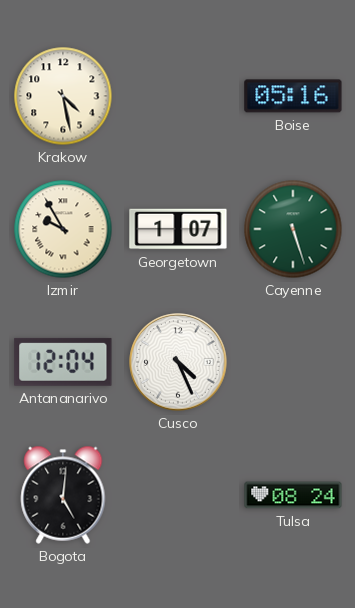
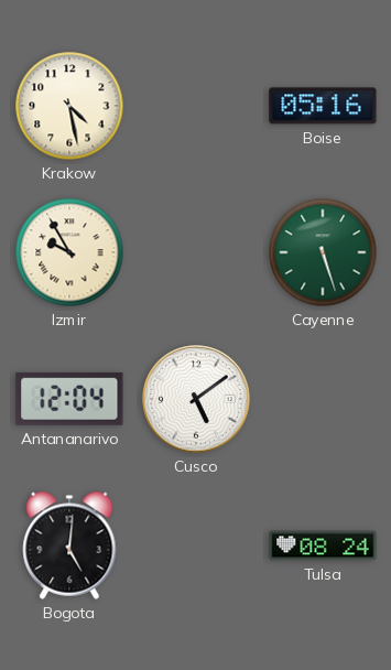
Georgetown: 1:07 -> none (178, 229)
Cusco: 4:26 -> 5:09 (196, 399)
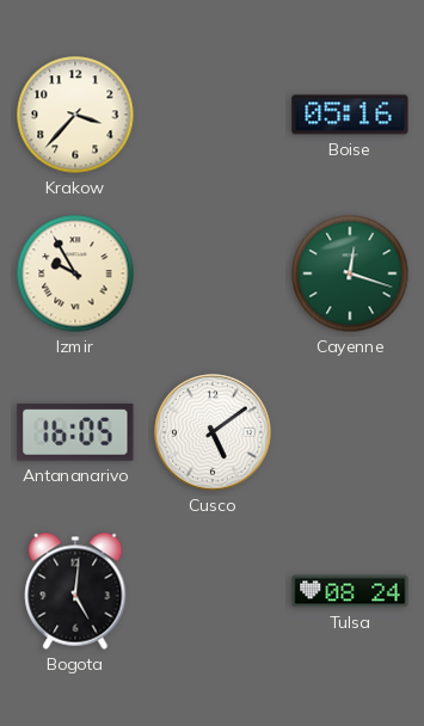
Krakow: 4:28 -> 3:37 (75, 115)
Cayenne: 5:27 -> 12:18 (350, 273)
Antananarivo: 12:04 -> 16:05 (75, 432)
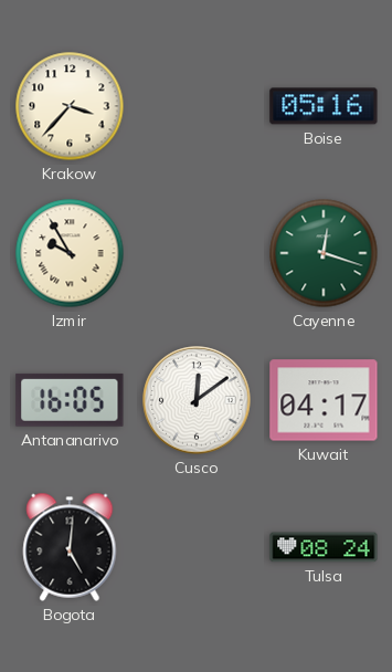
Cusco: 5:09 -> 12:09 (197, 400)
Kuwait: none -> 04:17 (324, 400)
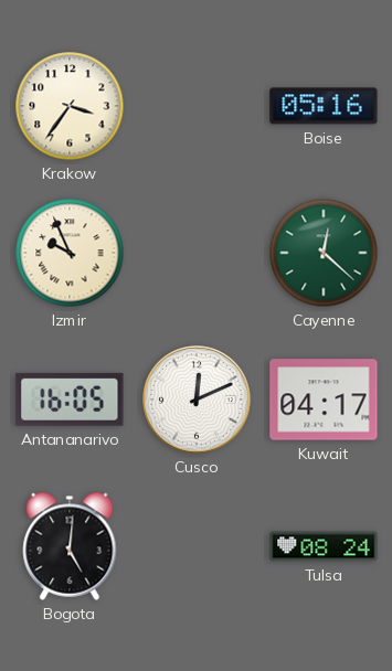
Krakow: 3:37 -> 3:36 (70, 106)
Izmir: 9:55 -> 9:56 (70, 253)
Cayenne: 12:18 -> 12:22 (324, 253)
Cusco: 12:09 -> 12:11 (197, 400)
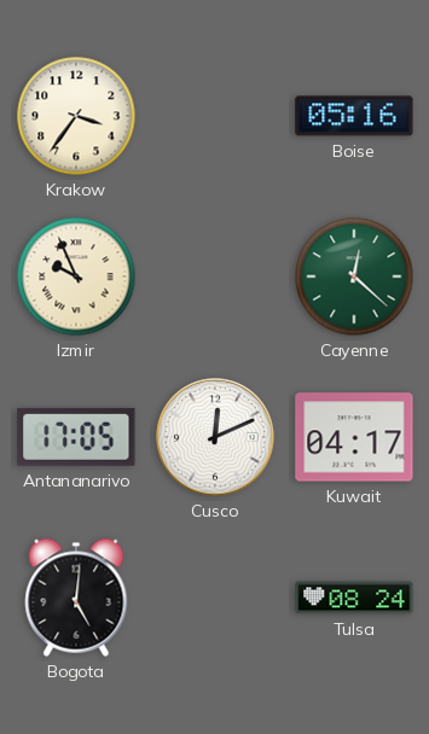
Antananarivo: 16:05 -> 17:05 (76, 437)
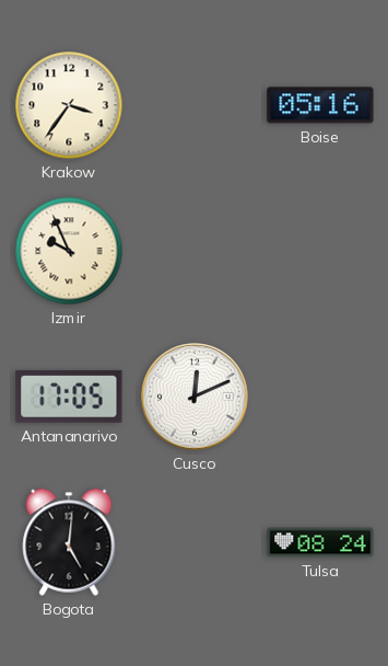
Cayenne: 12:22 -> none (354, 276)
Kuwait: 04:17 -> none (354, 437)
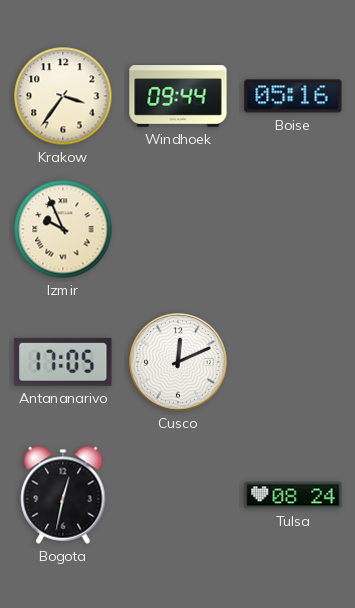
Windhoek: none -> 09:44 (178, 96)
Bogota: 5:01 -> 12:32 (63, 495)
